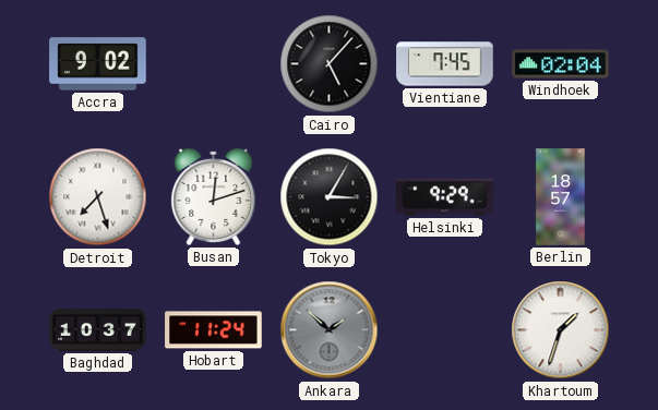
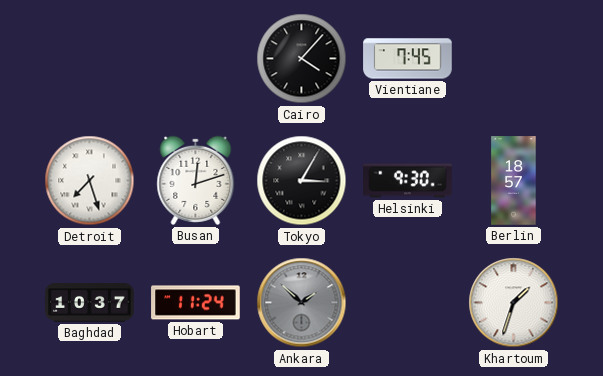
Accra: 9:02 -> none (98, 64)
Cairo: 5:07 -> 4:07 (302, 59)
Windhoek: 02:04 -> none (561, 64)
Helsinki: 9:29 -> 9:30 (408, 181)
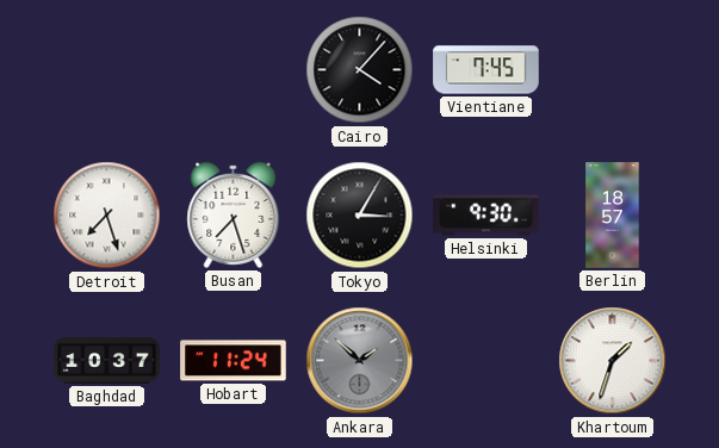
Busan: 12:12 -> 7:27 (234, 214)
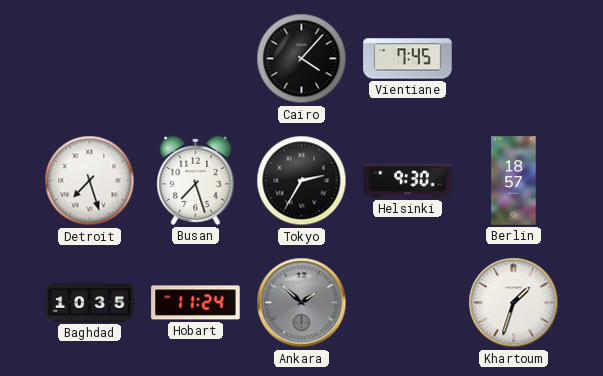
Tokyo: 3:05 -> 2:35 (302, 181)
Baghdad: 10:37 -> 10:35 (90, 303)
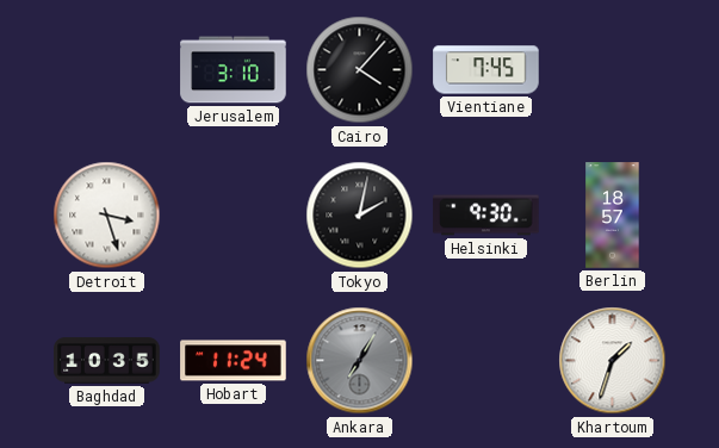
Jerusalem: none -> 3:10 (234, 70)
Detroit: 7:27 -> 3:27 (107, 216)
Busan: 7:27 -> none (196, 180)
Tokyo: 2:35 -> 2:02 (360, 216)
Ankara: 1:52 -> 7:05 (360, 361)
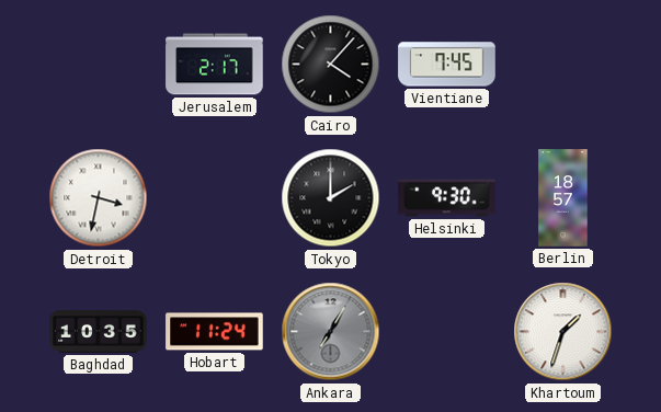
Jerusalem: 3:10 -> 2:17 (215, 65)
Detroit: 3:27 -> 3:32 (99, 198)
Tokyo: 2:02 -> 2:00 (331, 198)
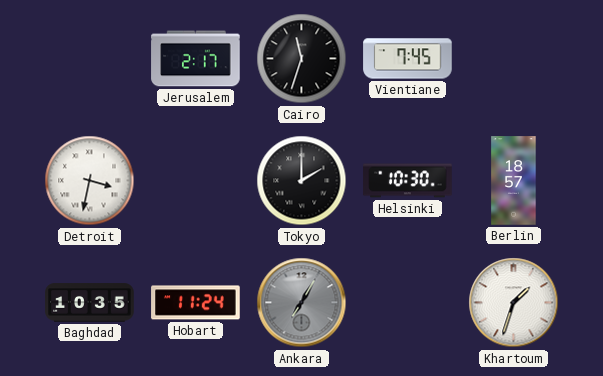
Cairo: 4:07 -> 11:33 (302, 59)
Helsinki: 9:30 -> 10:30 (408, 181)
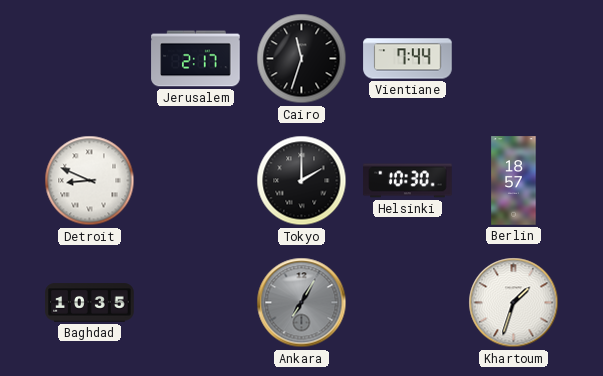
Vientiane: 7:45 -> 7:44 (408, 59)
Detroit: 3:32 -> 8:49 (90, 181)
Hobart: 11:24 -> none (196, 303)
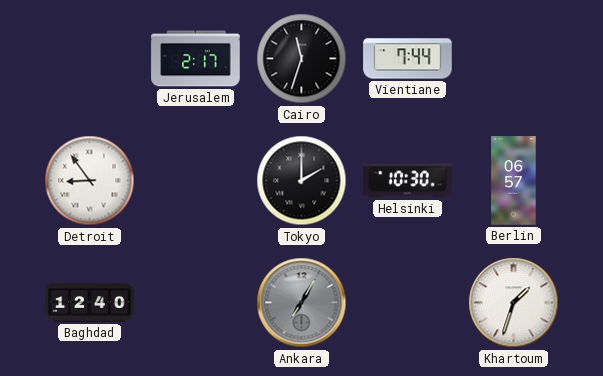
Detroit: 8:49 -> 8:54 (90, 181)
Berlin: 18:57 -> 06:57 (514, 181)
Baghdad: 10:35 -> 12:40 (90, 303)
